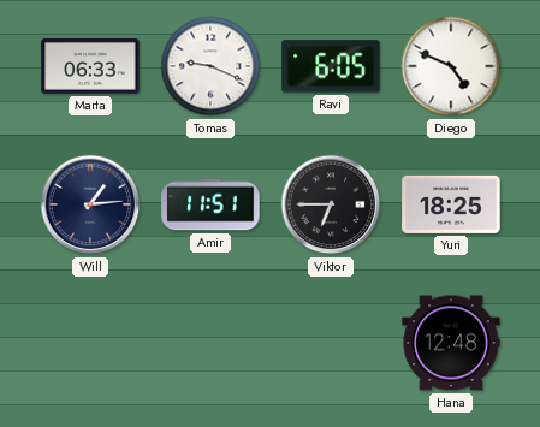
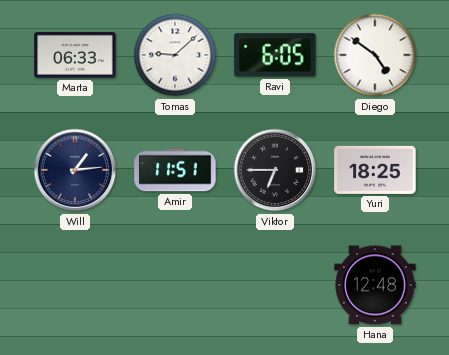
Tomas: 9:19 -> 9:08 (175, 55)
Diego: 4:49 -> 4:51 (375, 55)
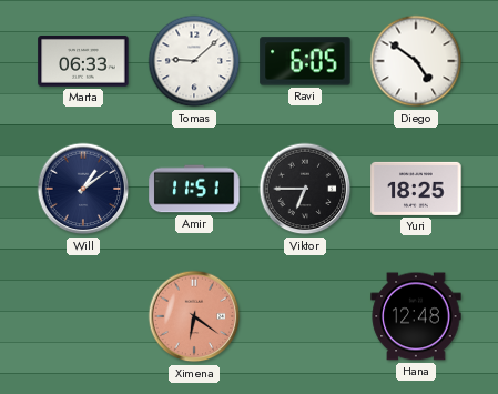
Will: 1:14 -> 1:09 (83, 189)
Ximena: none -> 6:21 (194, 316)
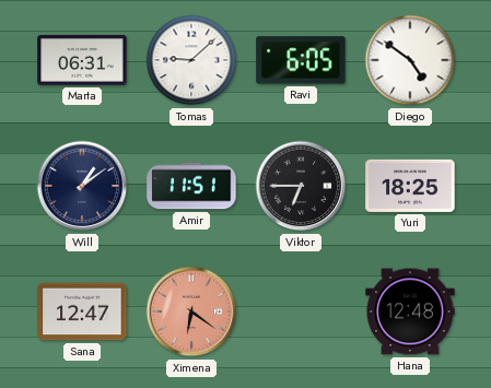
Marta: 06:33 -> 06:31 (82, 61)
Sana: none -> 12:47 (82, 311)
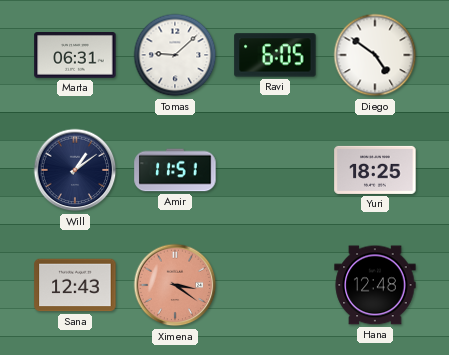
Viktor: 6:45 -> none (301, 186)
Sana: 12:47 -> 12:43 (75, 285)
Ximena: 6:21 -> 3:21 (175, 285)
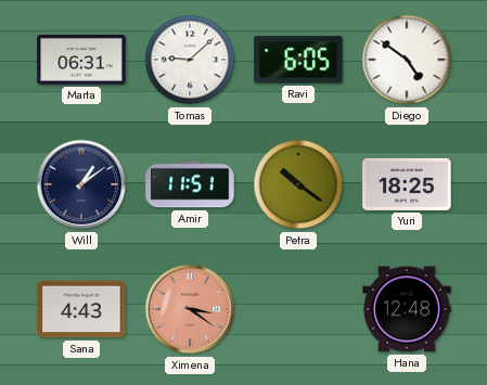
Petra: none -> 10:21 (298, 184)
Sana: 12:43 -> 4:43 (81, 309)
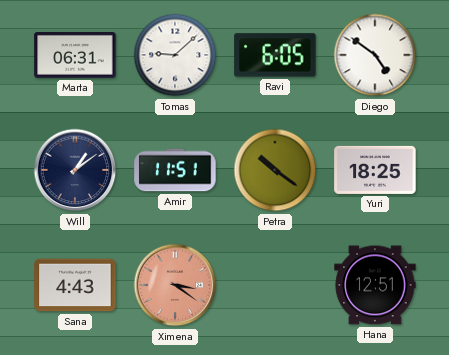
Hana: 12:48 -> 12:51 (375, 285)
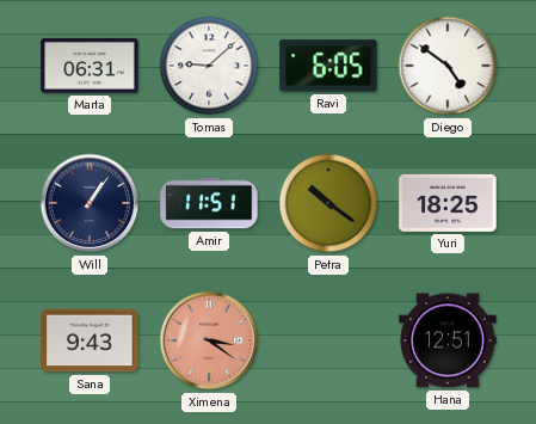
Will: 1:09 -> 1:06 (90, 203)
Sana: 4:43 -> 9:43 (90, 340)
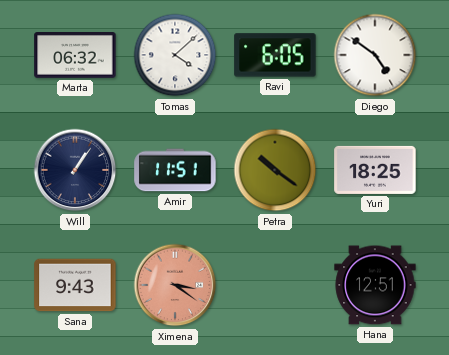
Marta: 06:31 -> 06:32 (75, 56)
Tomas: 9:08 -> 4:08 (175, 55)
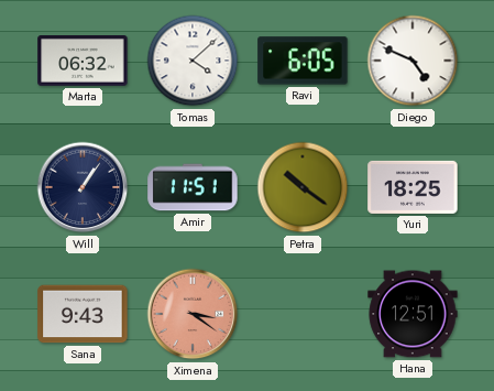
Diego: 4:51 -> 4:49 (413, 61)
